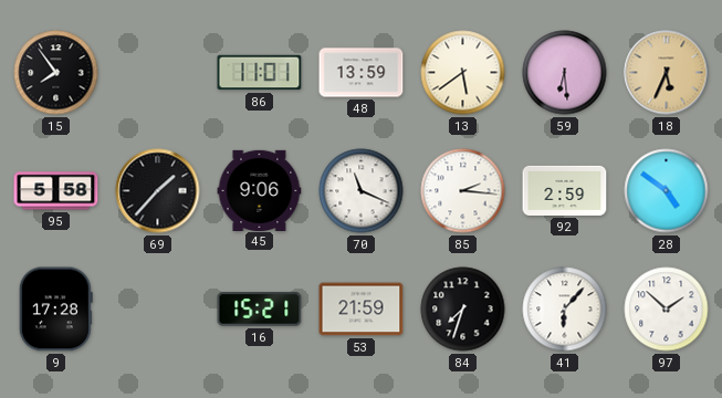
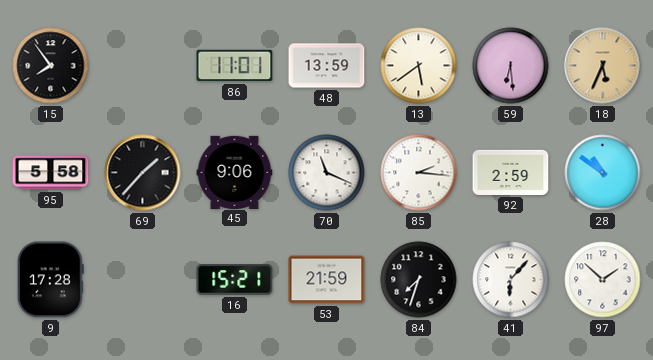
28: 4:51 -> 10:51 (603, 173)
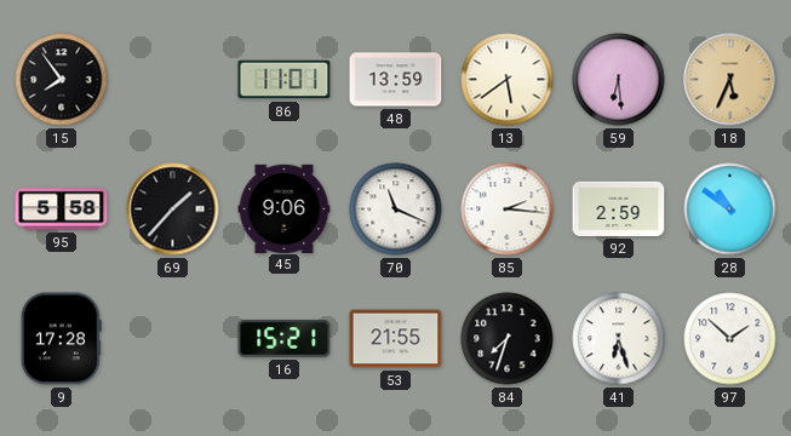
53: 21:59 -> 21:55 (396, 339)
41: 6:07 -> 6:27 (619, 339)
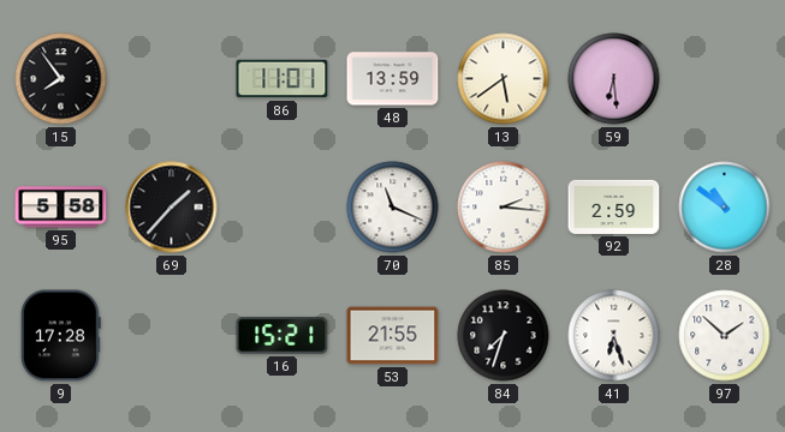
18: 5:34 -> none (730, 80)
45: 9:06 -> none (285, 208)
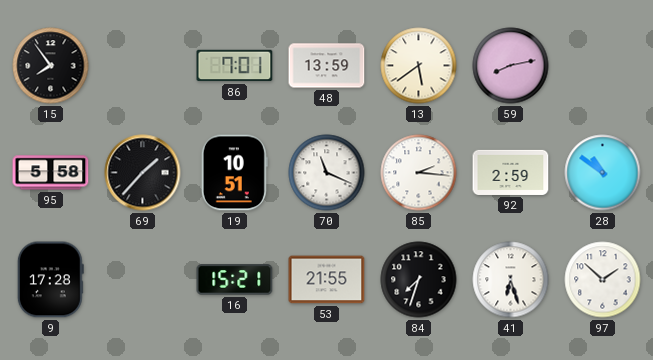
86: 11:01 -> 7:01 (235, 66)
59: 6:29 -> 8:13 (511, 66)
19: none -> 10:51 (234, 173)
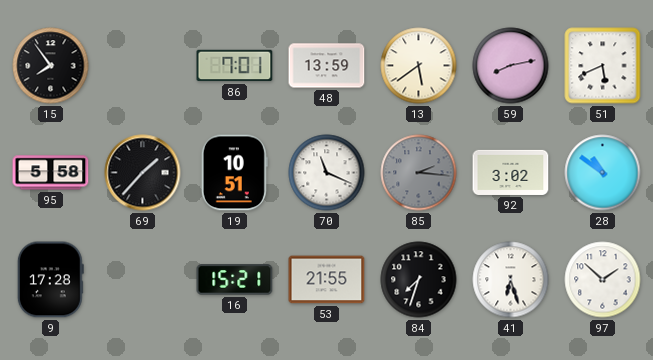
51: none -> 5:41 (603, 66)
85 dial: white -> grey (419, 173)
92: 2:59 -> 3:02 (511, 172)
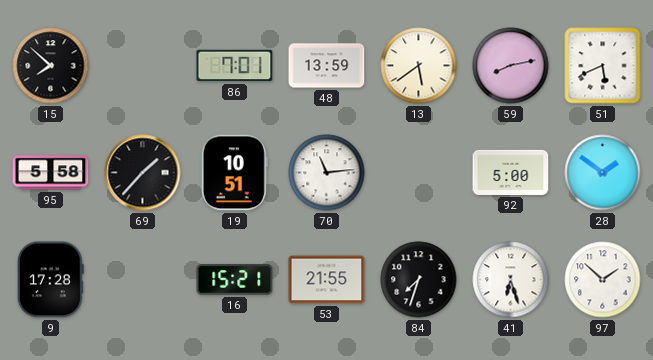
15: 7:54 -> 7:52 (51, 66)
70: 11:19 -> 11:14 (327, 173)
85: 2:16 -> none (419, 173)
92: 3:02 -> 5:00 (511, 172)
28: 10:51 -> 1:51 (603, 173)
